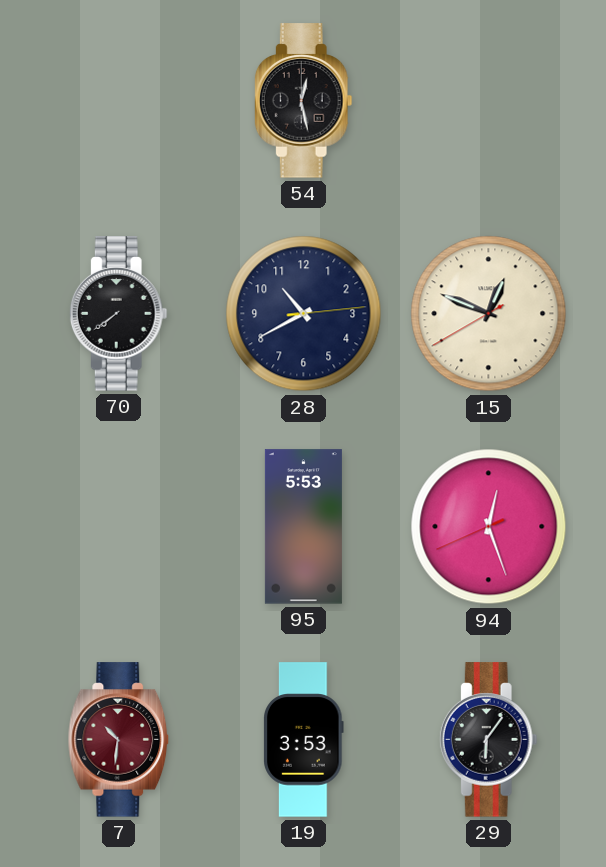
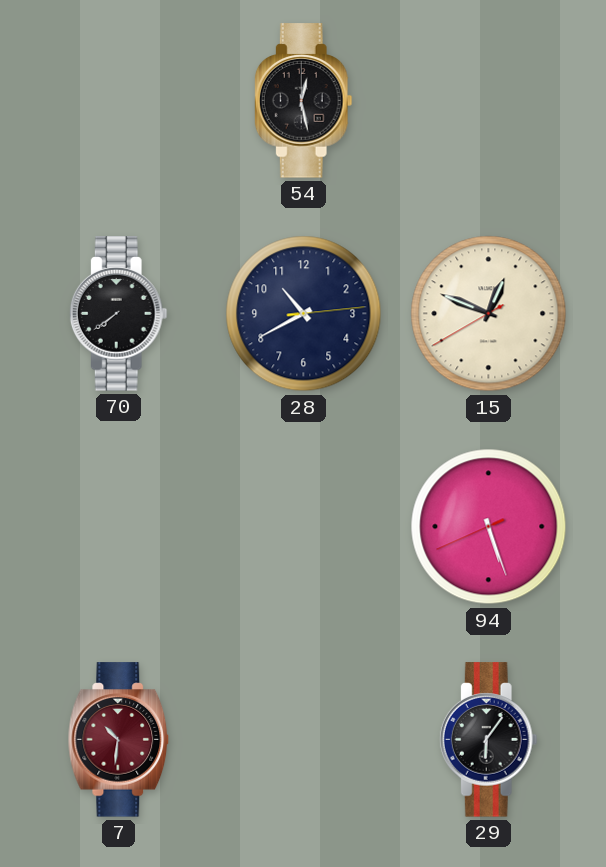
95: 5:53 -> none (303, 527)
94: 12:26 -> 5:26 (489, 527)
19: 3:53 -> none (304, 740)
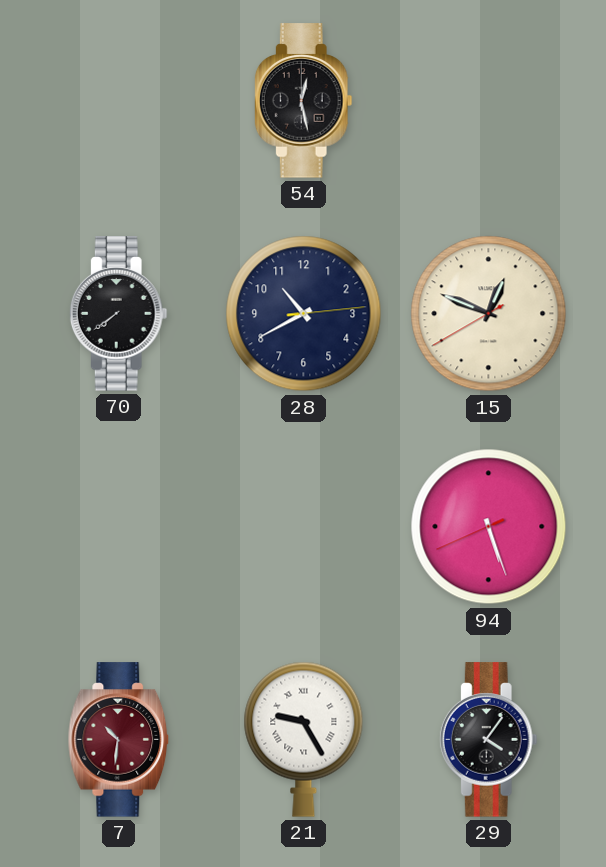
21: none -> 9:25 (304, 739)
29: 6:06 -> 4:06 (488, 740)
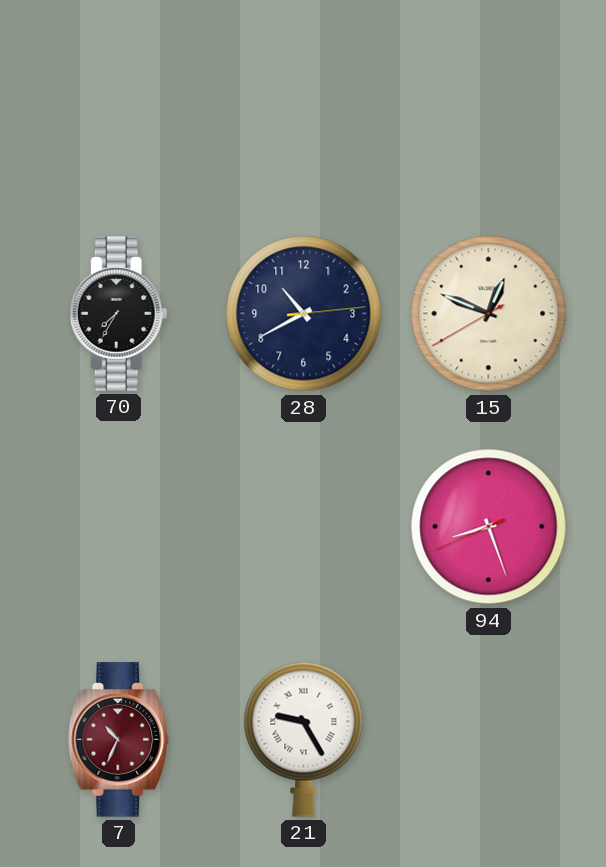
54: 12:28 -> none (303, 101)
70: 7:39 -> 7:35 (118, 314)
94: 5:26 -> 8:26 (489, 527)
7: 10:31 -> 10:34 (119, 740)
29: 4:06 -> none (488, 740)
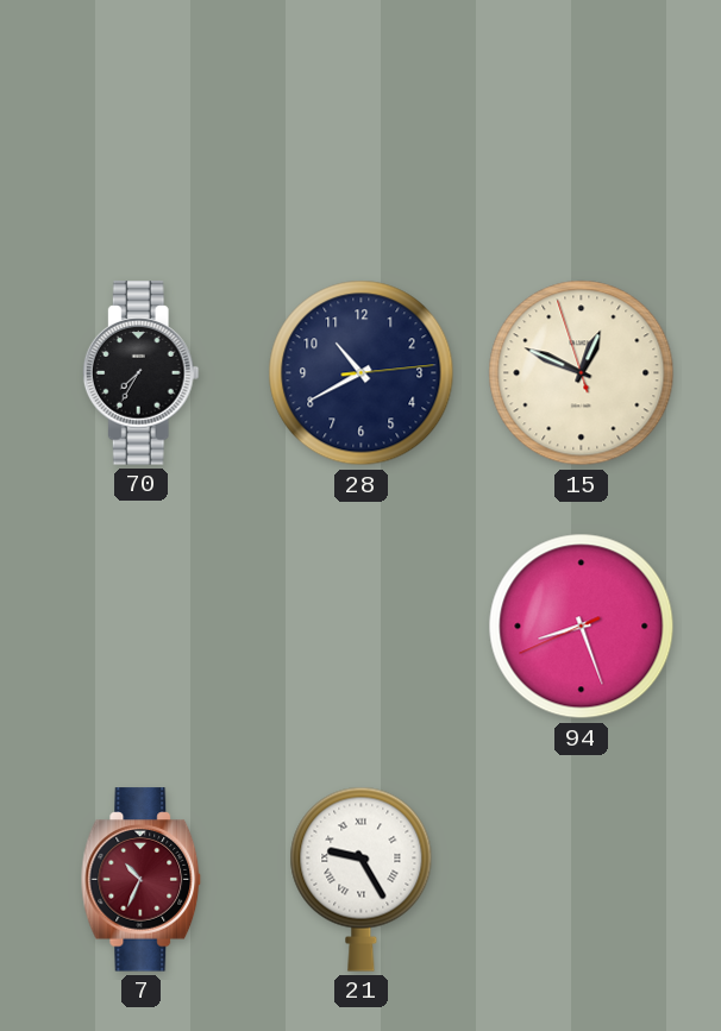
15: 12:48:40 -> 12:48:57 (582, 373)
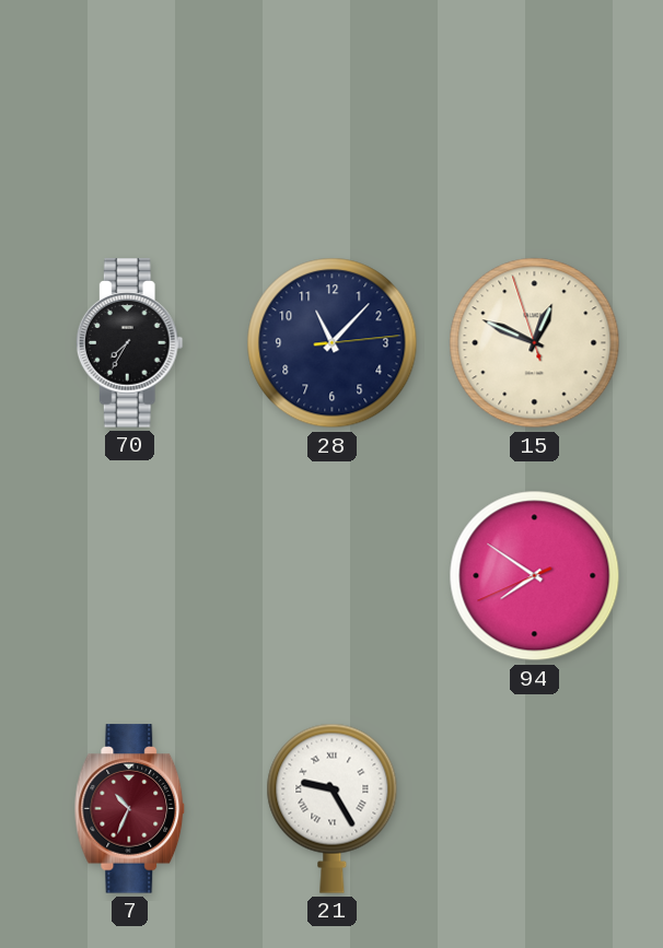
28: 10:40 -> 11:07 (333, 343)
94: 8:26 -> 7:50 (535, 576)
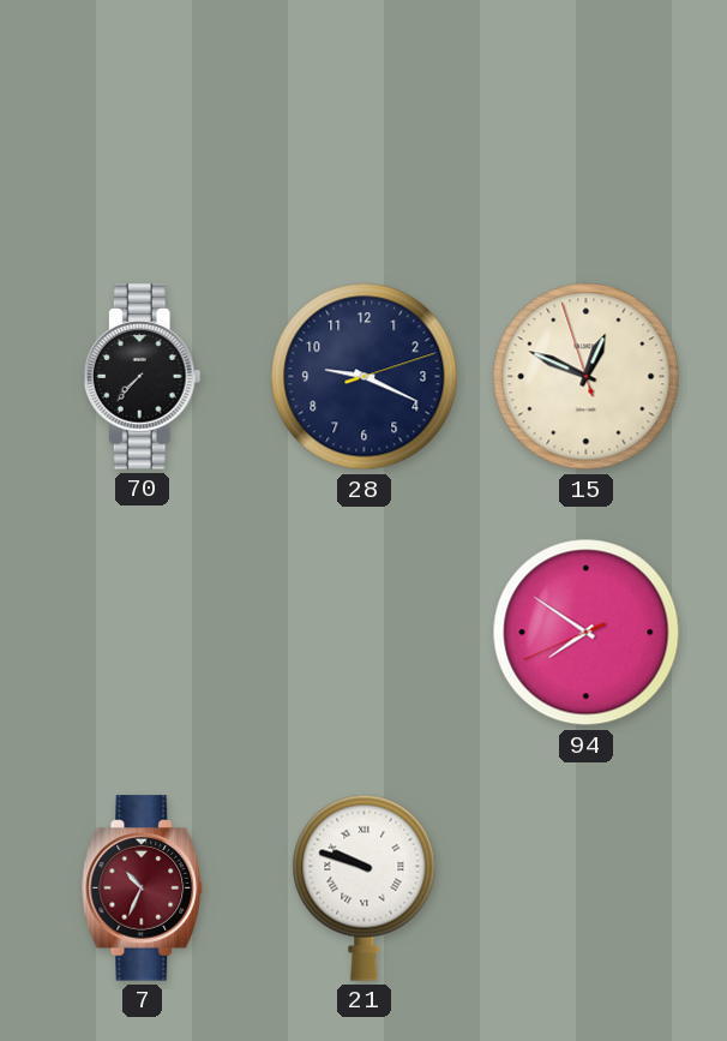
70: 7:35 -> 7:37 (142, 377)
28: 11:07 -> 9:19 (365, 377)
21: 9:25 -> 9:48 (365, 887)
